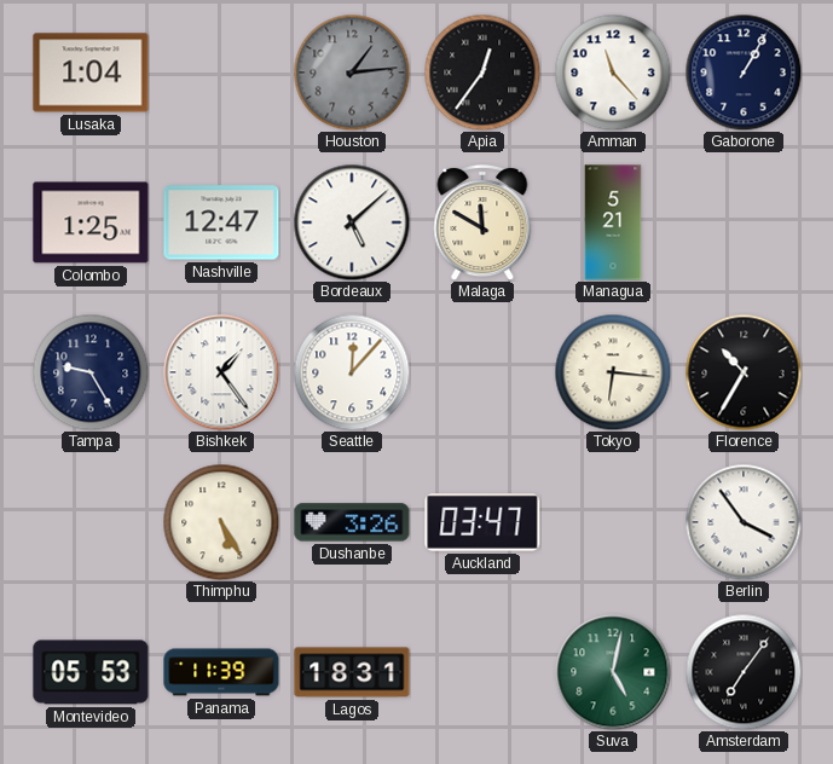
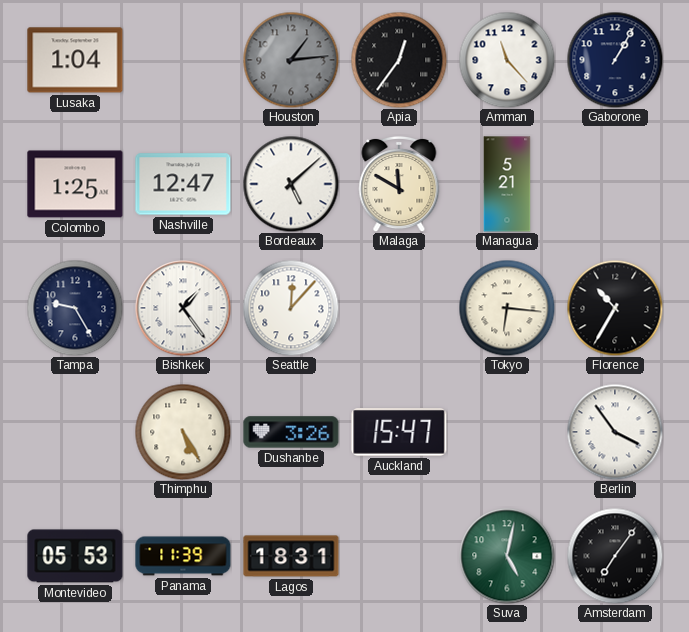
Auckland: 03:47 -> 15:47 (399, 432)
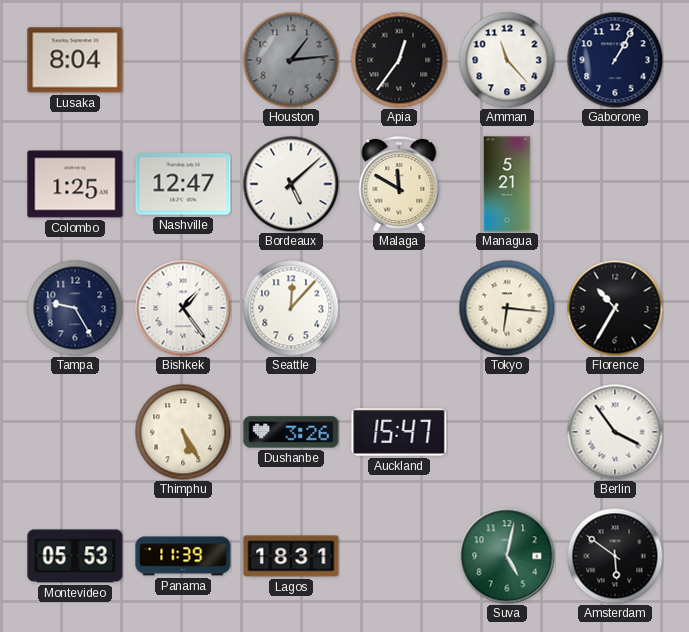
Lusaka: 1:04 -> 8:04 (75, 60)
Amsterdam: 7:06 -> 5:51 (615, 556)
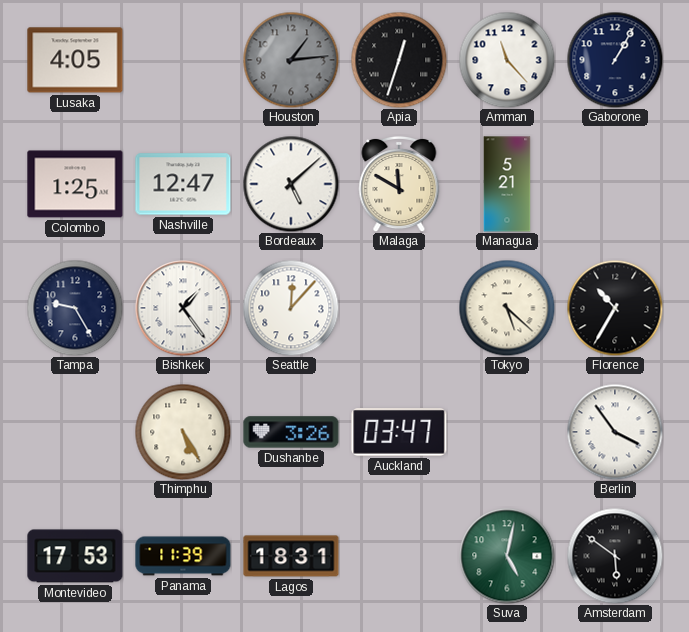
Lusaka: 8:04 -> 4:05 (75, 60)
Apia: 12:36 -> 12:33 (399, 60)
Tokyo: 6:16 -> 5:22 (507, 308)
Auckland: 15:47 -> 03:47 (399, 432)
Montevideo: 05:53 -> 17:53 (75, 556)
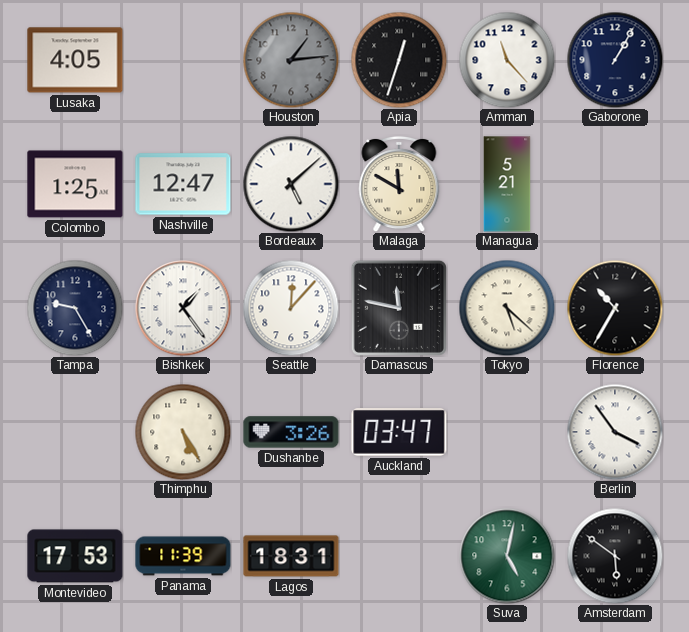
Damascus: none -> 11:47 (399, 308)
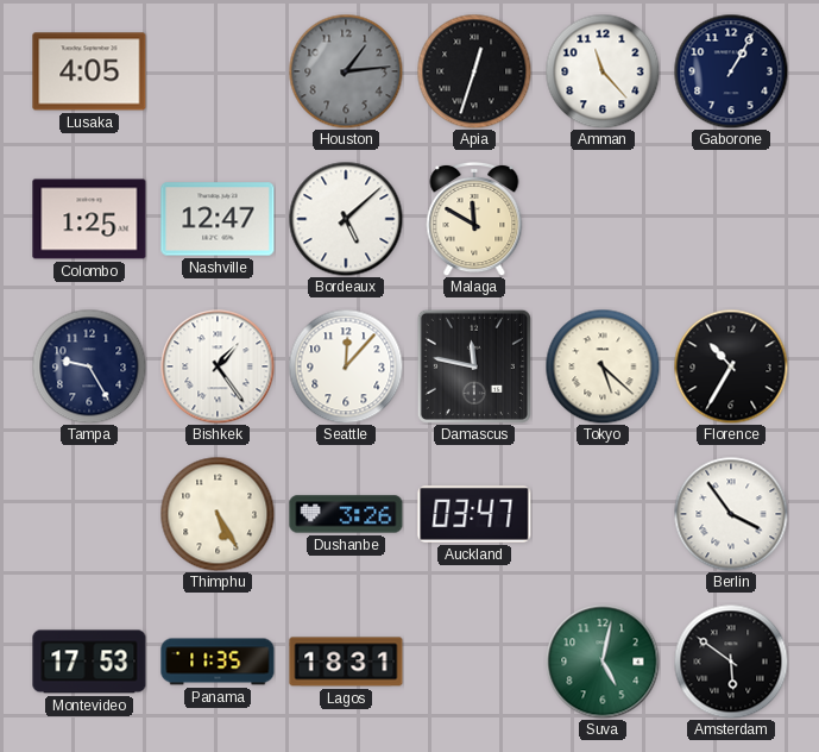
Managua: 5:21 -> none (507, 184)
Panama: 11:39 -> 11:35 (218, 662)
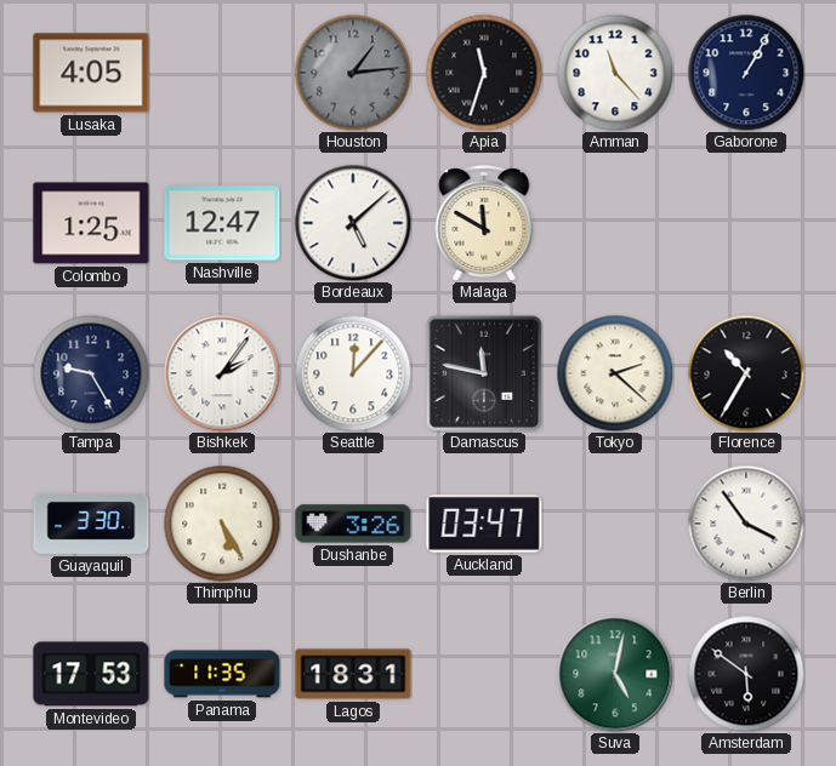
Apia: 12:33 -> 11:33 (484, 73)
Bishkek: 1:24 -> 2:06 (222, 373)
Tokyo: 5:22 -> 2:22 (615, 373)
Guayaquil: none -> 3:30 (91, 524)
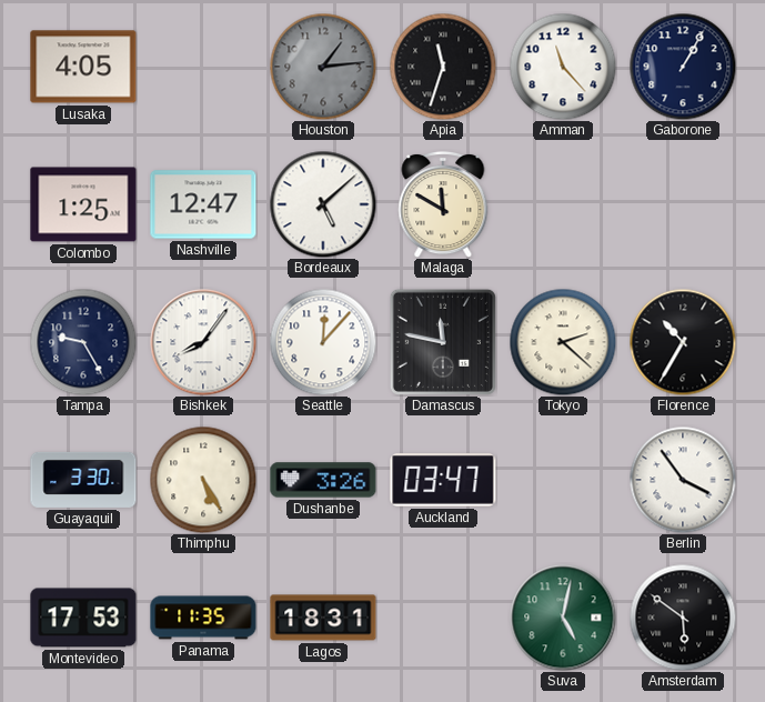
Bishkek: 2:06 -> 8:06 (203, 342)
